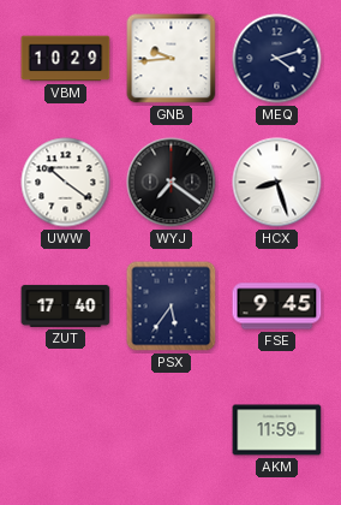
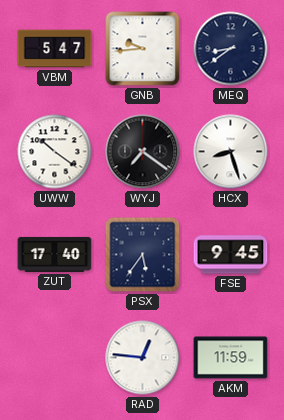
VBM: 10:29 -> 5:47 (55, 49)
MEQ: 4:12 -> 8:39 (231, 49)
RAD: none -> 12:46 (143, 358)
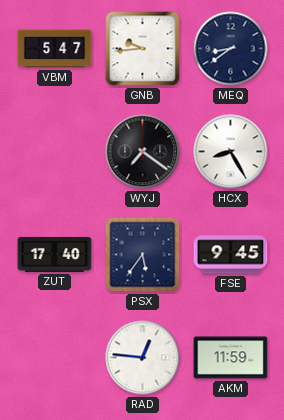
UWW: 10:21 -> none (55, 152)
HCX: 8:27 -> 8:25 (231, 152)
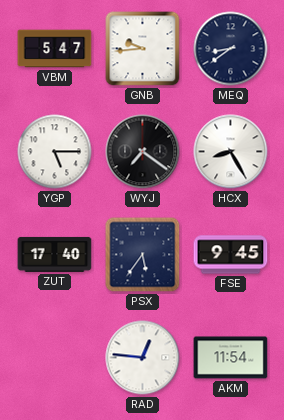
YGP: none -> 5:15 (55, 152)
AKM: 11:59 -> 11:54 (231, 358)
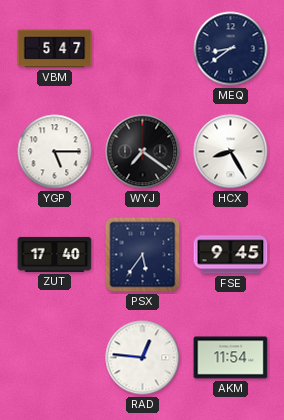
GNB: 9:44 -> none (143, 49)
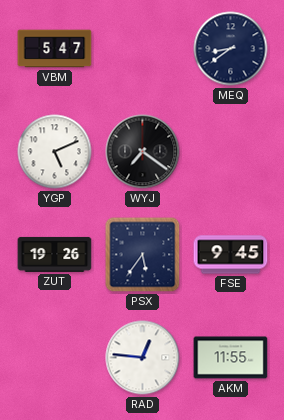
YGP: 5:15 -> 5:11 (55, 152)
HCX: 8:25 -> none (231, 152)
ZUT: 17:40 -> 19:26 (55, 254)
AKM: 11:54 -> 11:55 (231, 358)
